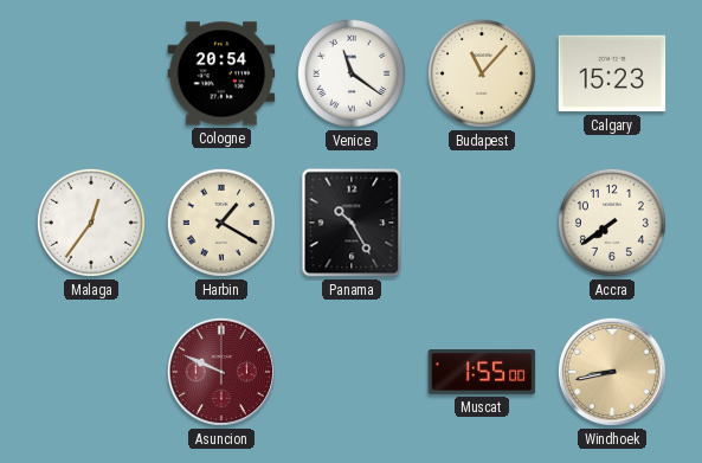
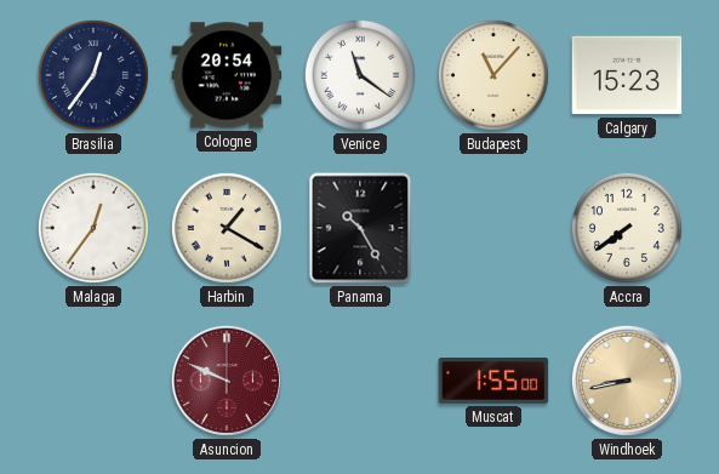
Brasilia: none -> 12:36 (93, 75)
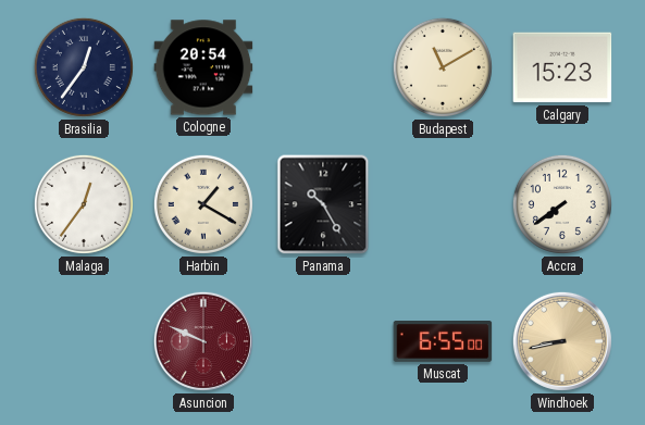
Venice: 11:21 -> none (360, 75)
Budapest: 11:07 -> 11:10 (443, 67)
Muscat: 1:55 -> 6:55 (443, 342)
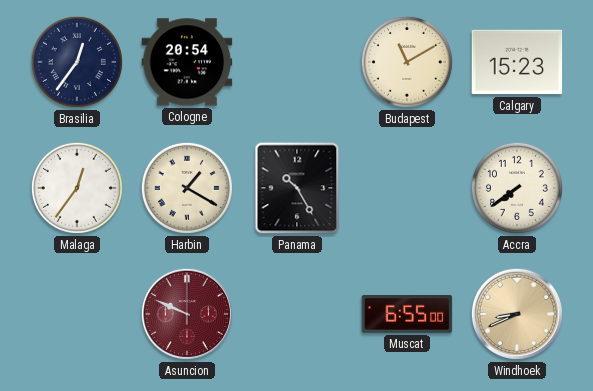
Windhoek: 8:43 -> 8:41 (517, 314)
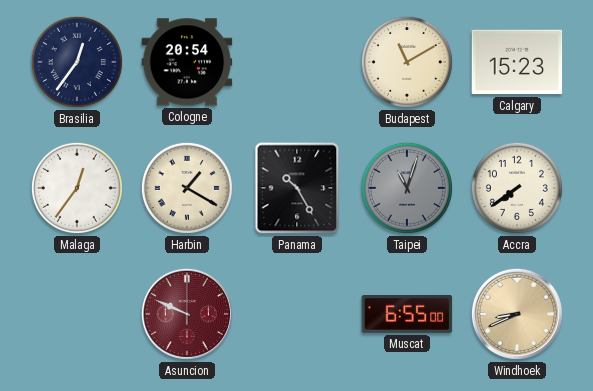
Taipei: none -> 11:03 (407, 188)
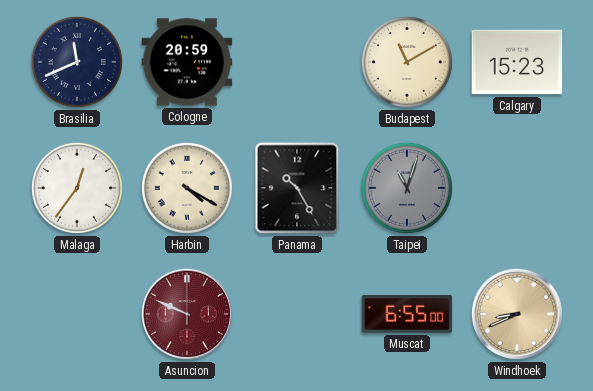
Brasilia: 12:36 -> 11:41 (77, 62)
Cologne: 20:54 -> 20:59 (187, 62)
Harbin: 1:20 -> 4:20 (187, 188)
Accra: 7:39 -> none (517, 188)
